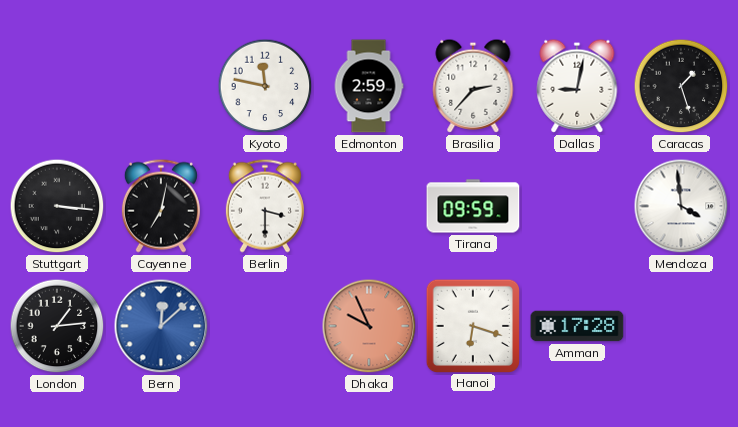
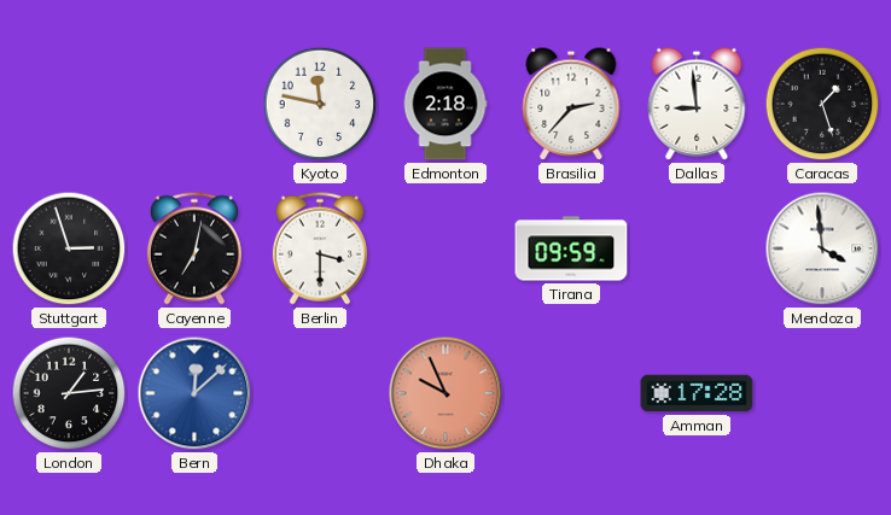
Edmonton: 2:59 -> 2:18 (445, 104)
Dallas: 9:02 -> 8:59 (697, 104)
Stuttgart: 3:16 -> 2:57 (69, 248)
Hanoi: 6:18 -> none (472, 325)
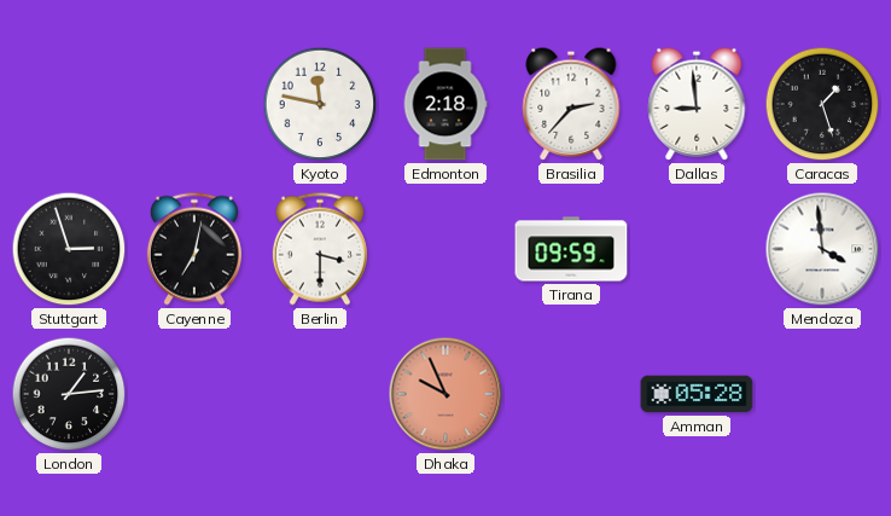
Bern: 12:08 -> none (194, 393)
Amman: 17:28 -> 05:28 (697, 394)
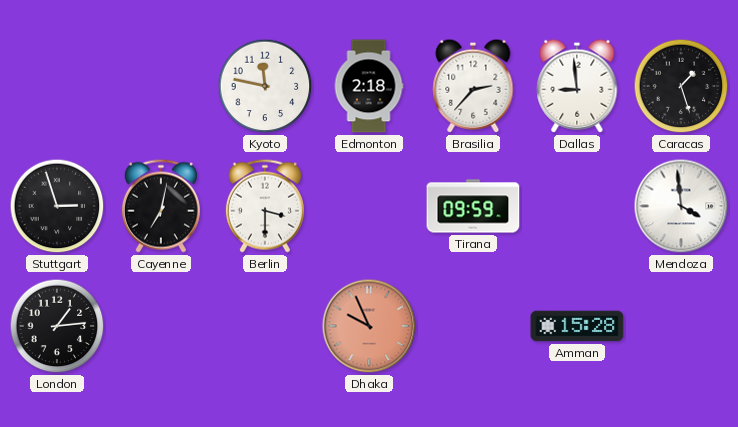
Amman: 05:28 -> 15:28 (577, 326)
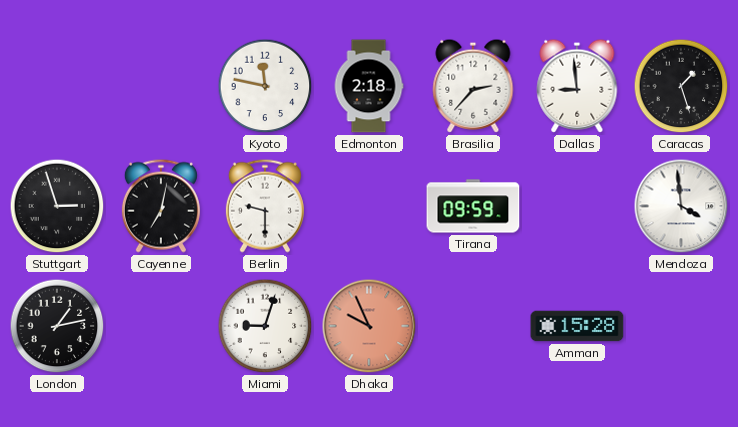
Berlin: 3:30 -> 9:30 (265, 206)
London: 1:14 -> 1:13 (57, 326)
Miami: none -> 9:03 (265, 326)
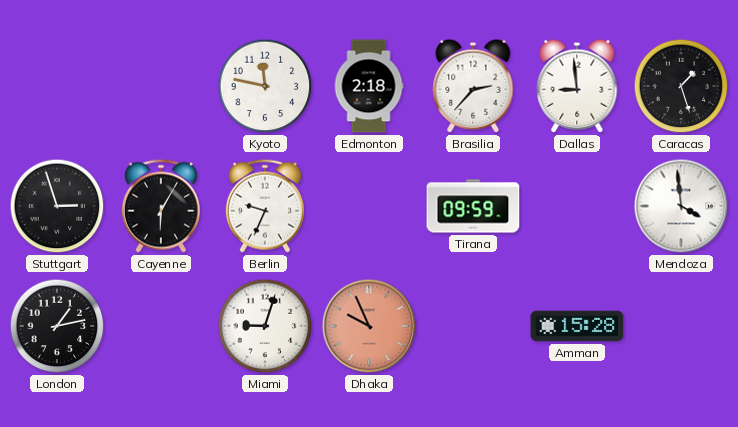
Cayenne: 7:02 -> 6:05 (161, 206)
Berlin: 9:30 -> 9:34 (265, 206)
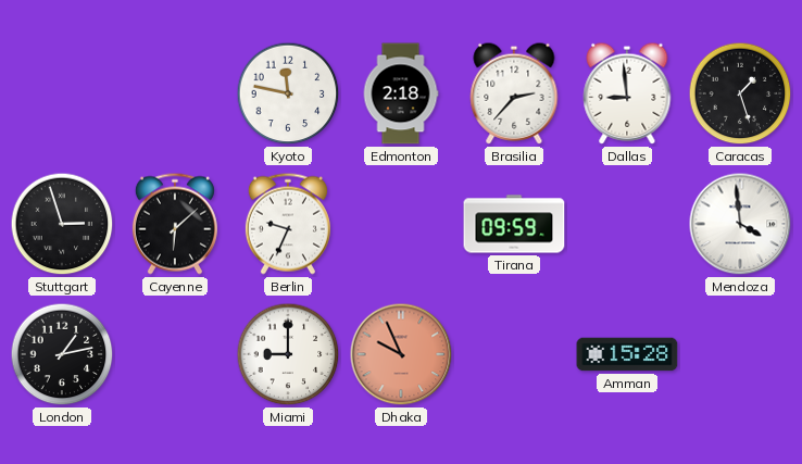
Cayenne: 6:05 -> 6:08 (175, 224)
Miami: 9:03 -> 9:00 (288, 354)
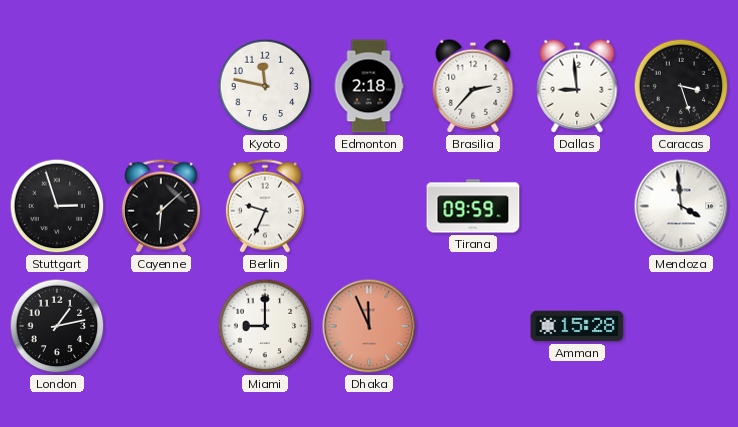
Caracas: 1:27 -> 3:27 (681, 86)
Dhaka: 9:56 -> 11:56 (369, 326)
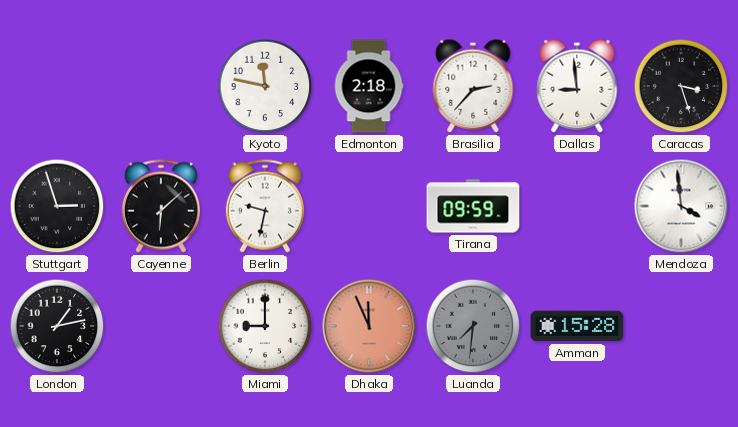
Berlin: 9:34 -> 9:32 (265, 206)
Luanda: none -> 7:31 (473, 326)
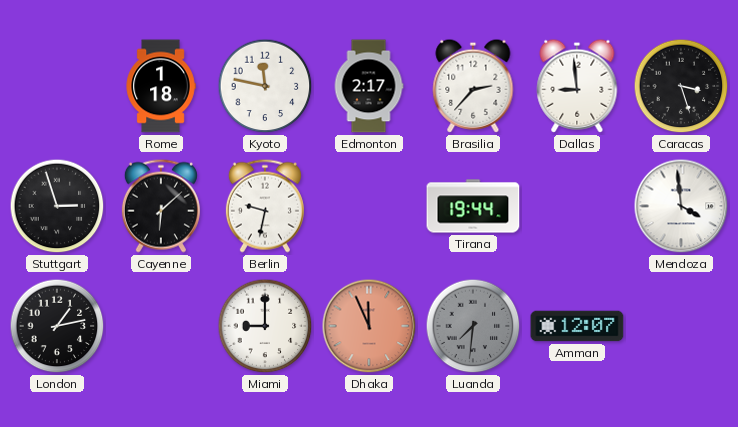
Rome: none -> 1:18 (161, 86)
Edmonton: 2:18 -> 2:17 (369, 86)
Tirana: 09:59 -> 19:44 (473, 206)
Amman: 15:28 -> 12:07 (577, 326)
